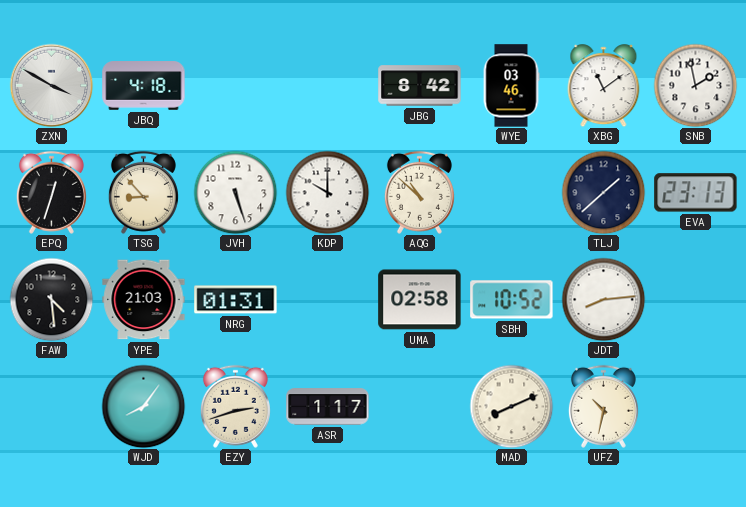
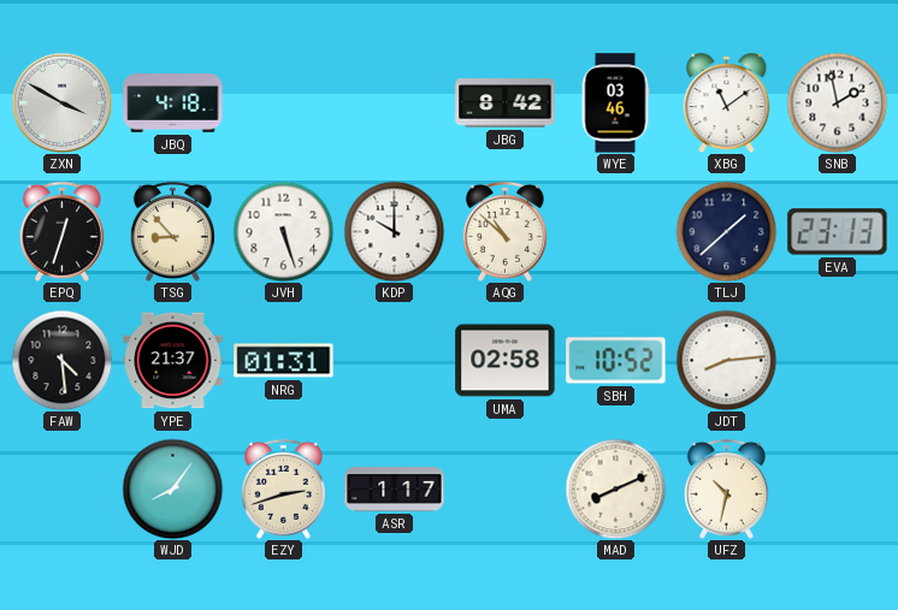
YPE: 21:03 -> 21:37 (173, 361)
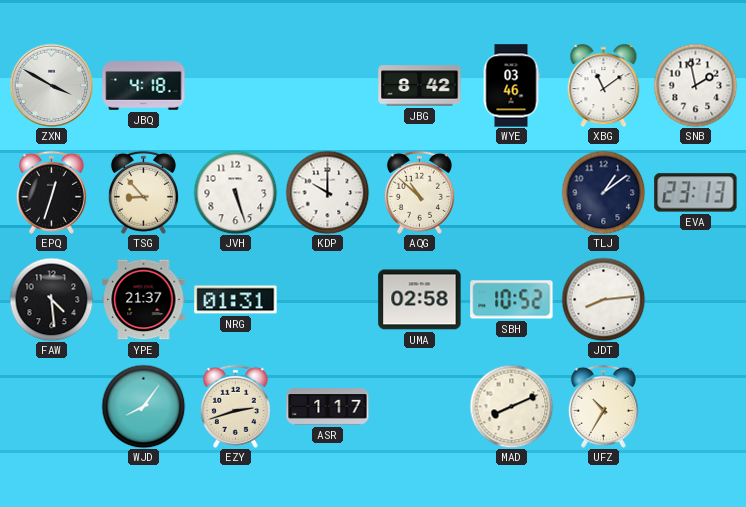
TLJ: 1:38 -> 1:09 (603, 192)
UFZ: 10:32 -> 10:35 (603, 406)
